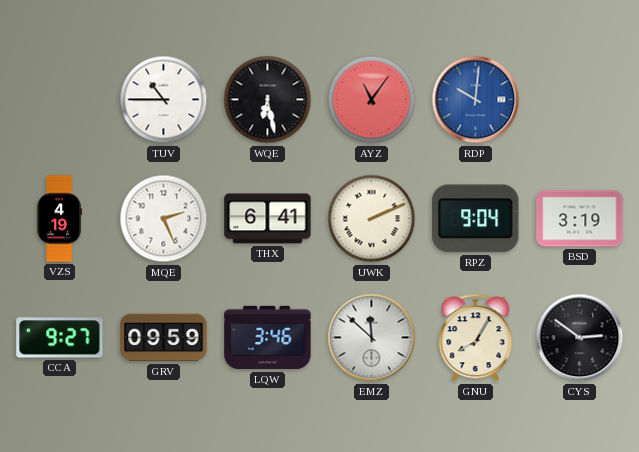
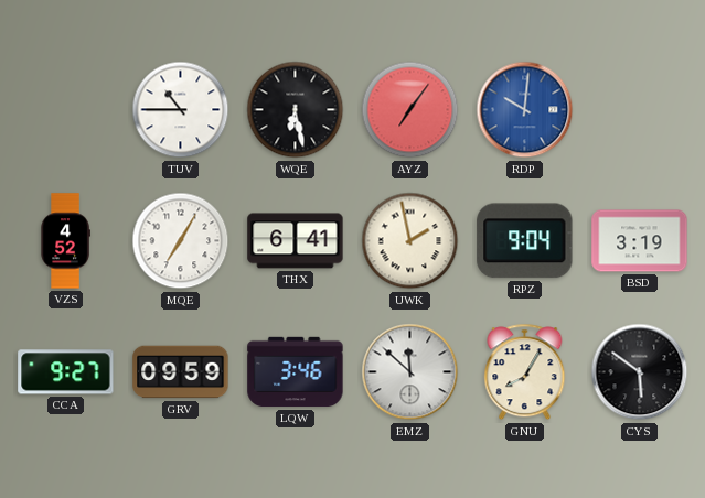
AYZ: 11:06 -> 7:06 (410, 110)
VZS: 4:19 -> 4:52 (65, 241)
MQE: 2:26 -> 7:05 (181, 241)
UWK: 2:11 -> 1:58 (410, 241)
CYS: 2:51 -> 5:51 (640, 372)
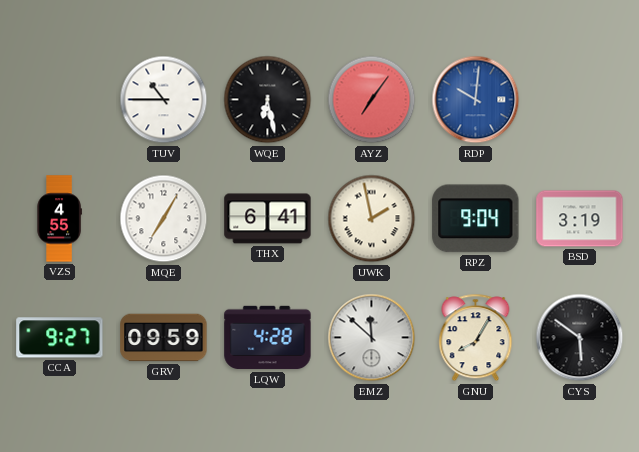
VZS: 4:52 -> 4:55 (59, 219)
LQW: 3:46 -> 4:28 (268, 338)
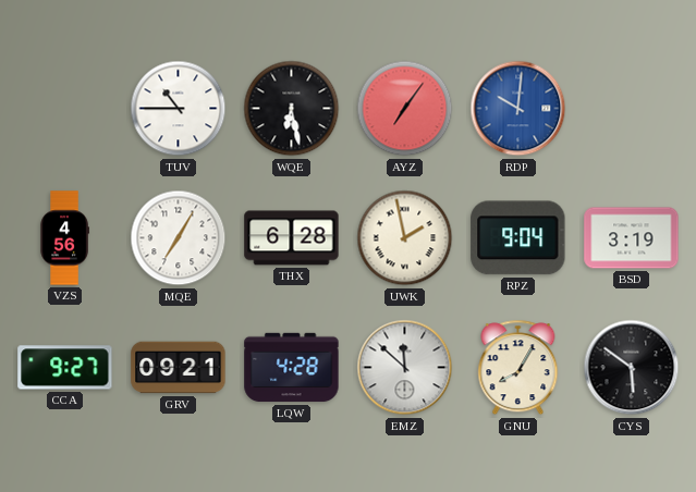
VZS: 4:55 -> 4:56 (64, 238)
THX: 6:41 -> 6:28 (292, 238)
GRV: 09:59 -> 09:21 (179, 368)
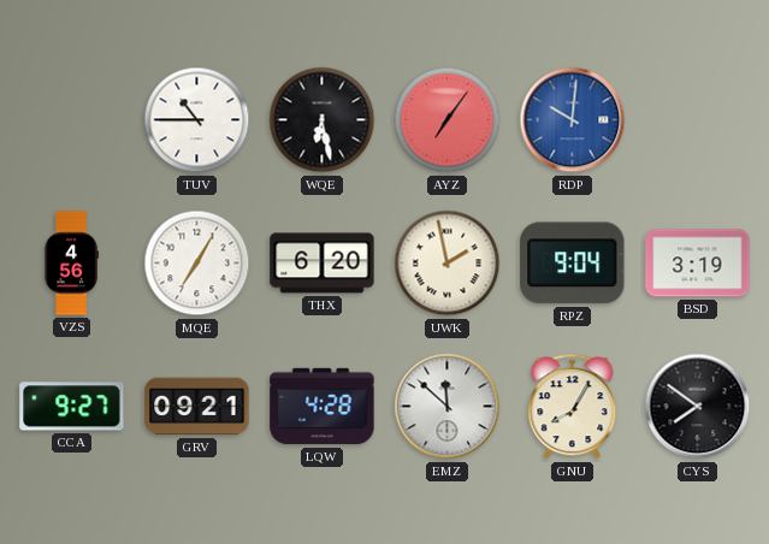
THX: 6:28 -> 6:20 (323, 264)
CYS: 5:51 -> 7:51 (698, 407)
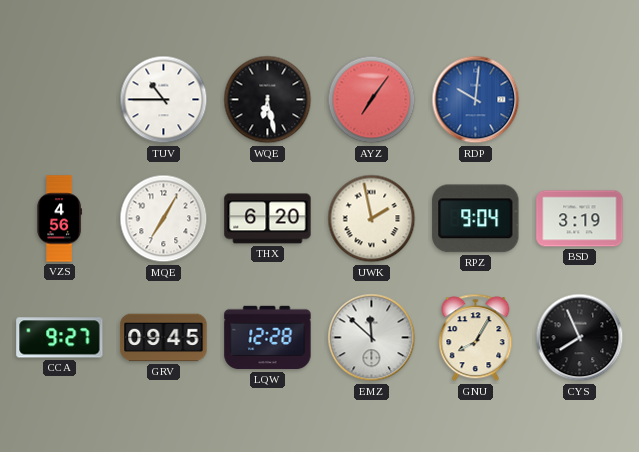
GRV: 09:21 -> 09:45 (164, 338)
LQW: 4:28 -> 12:28 (268, 338)
CYS: 7:51 -> 7:56 (580, 338)
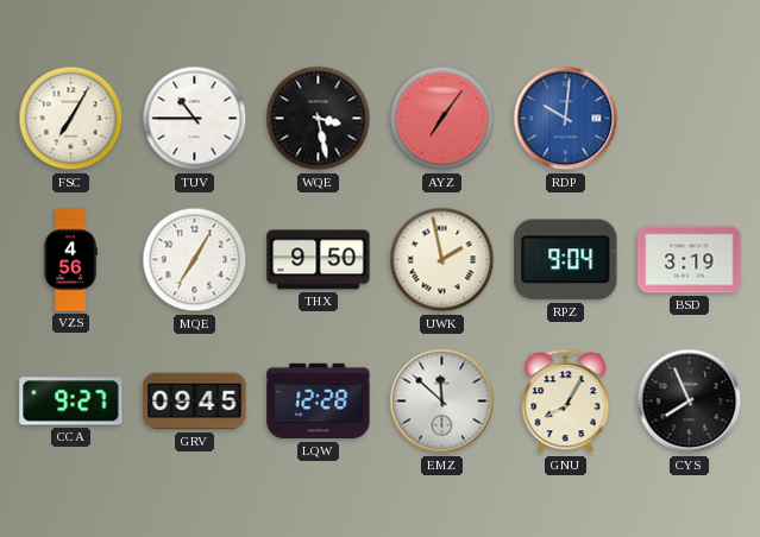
FSC: none -> 7:05 (71, 119)
WQE: 6:28 -> 3:28 (319, 119)
THX: 6:20 -> 9:50 (319, 260)
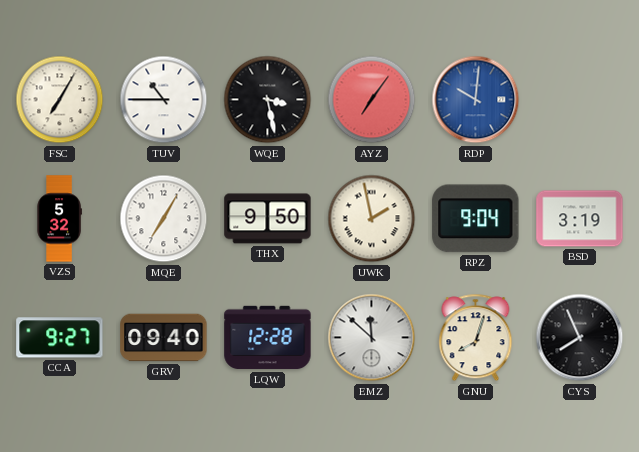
VZS: 4:56 -> 5:32 (59, 219)
GRV: 09:45 -> 09:40 (164, 338)
GNU: 8:05 -> 8:03 (476, 338)
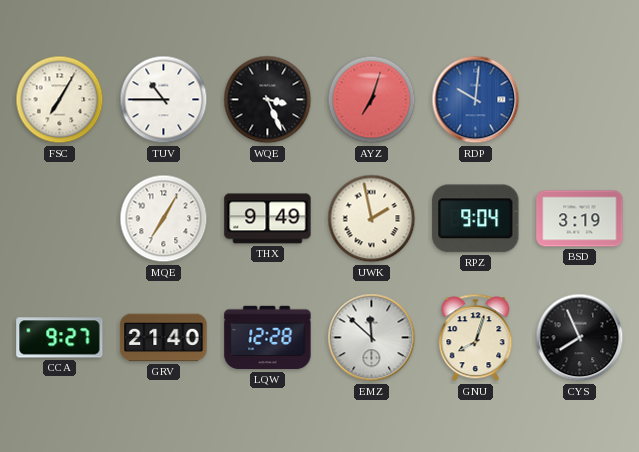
WQE: 3:28 -> 3:26 (268, 100)
AYZ: 7:06 -> 7:03 (372, 100)
VZS: 5:32 -> none (59, 219)
THX: 9:50 -> 9:49 (268, 219)
GRV: 09:40 -> 21:40 (164, 338)
